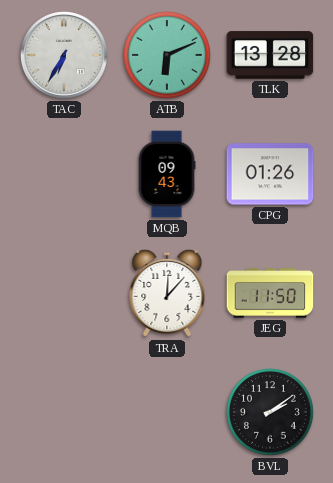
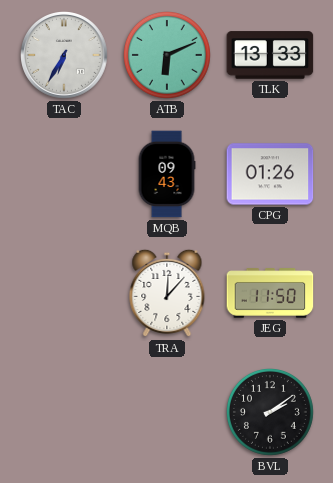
TLK: 13:28 -> 13:33 (270, 55)
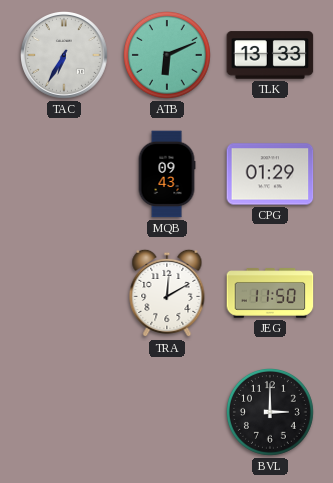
CPG: 01:26 -> 01:29 (270, 174)
TRA: 12:07 -> 12:10 (167, 293)
BVL: 2:09 -> 3:00 (271, 413)
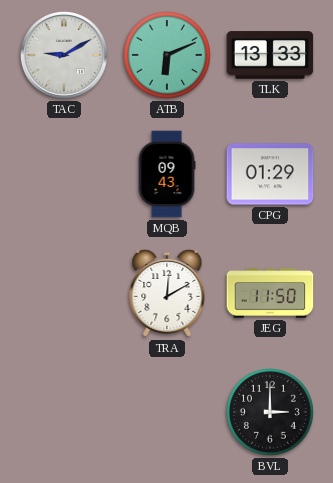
TAC: 6:35 -> 9:10 (65, 56)
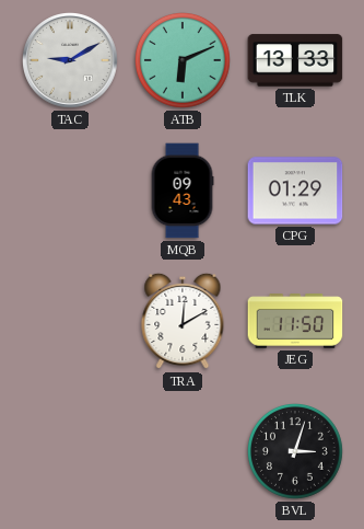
BVL: 3:00 -> 3:03 (296, 452)
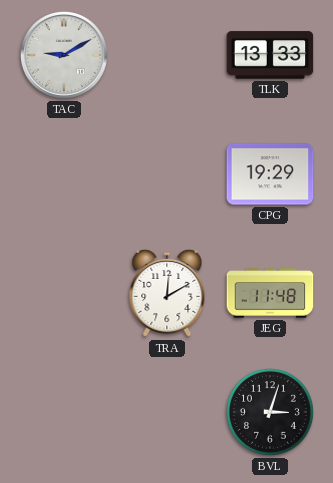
ATB: 6:11 -> none (184, 61)
MQB: 09:43 -> none (183, 191)
CPG: 01:29 -> 19:29 (270, 174)
JEG: 11:50 -> 11:48 (270, 293)
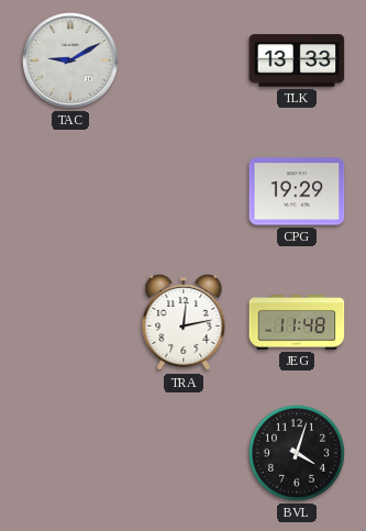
TRA: 12:10 -> 12:13 (184, 322)
BVL: 3:03 -> 4:03 (298, 454)
